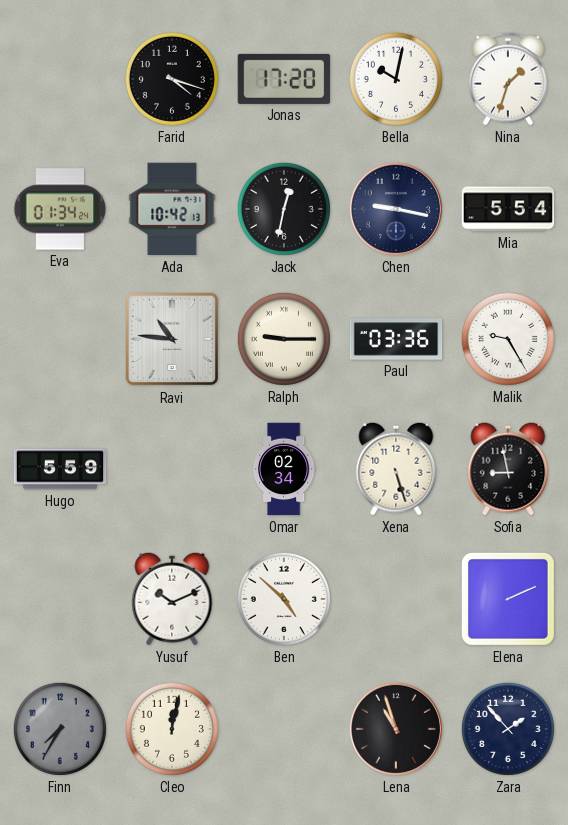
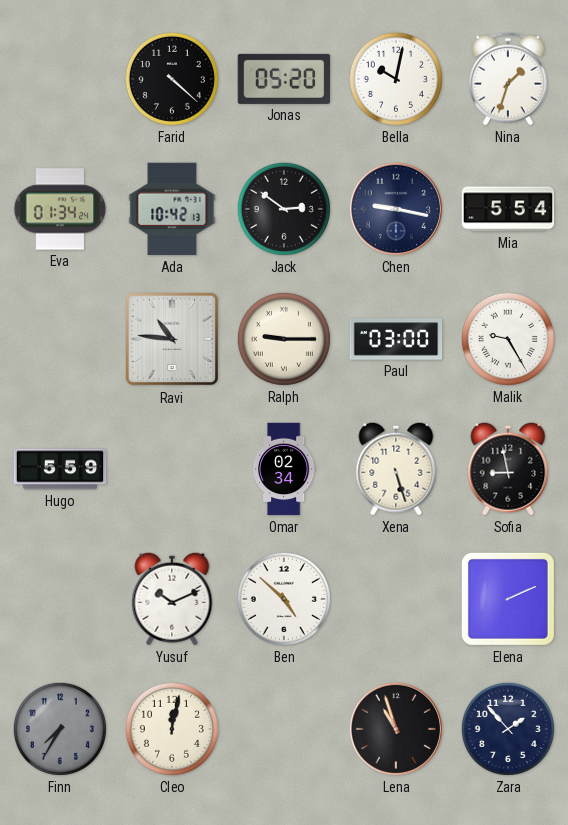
Farid: 4:18 -> 4:22 (172, 79)
Jonas: 17:20 -> 05:20 (284, 79)
Jack: 12:32 -> 2:51 (284, 209)
Paul: 03:36 -> 03:00 (396, 339)
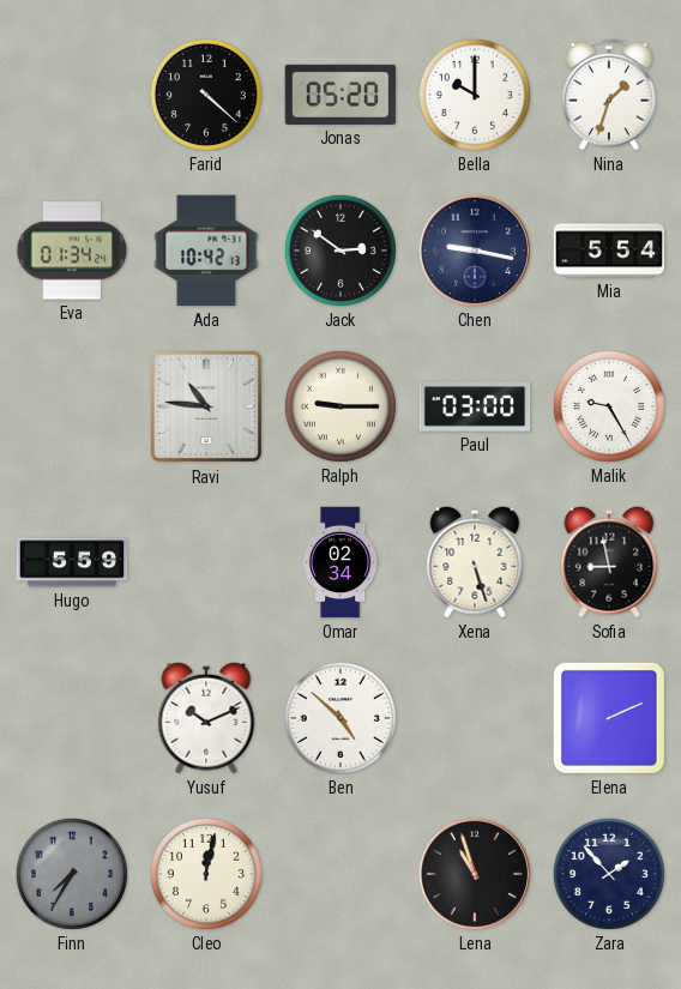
Bella: 10:02 -> 10:00 (475, 95)
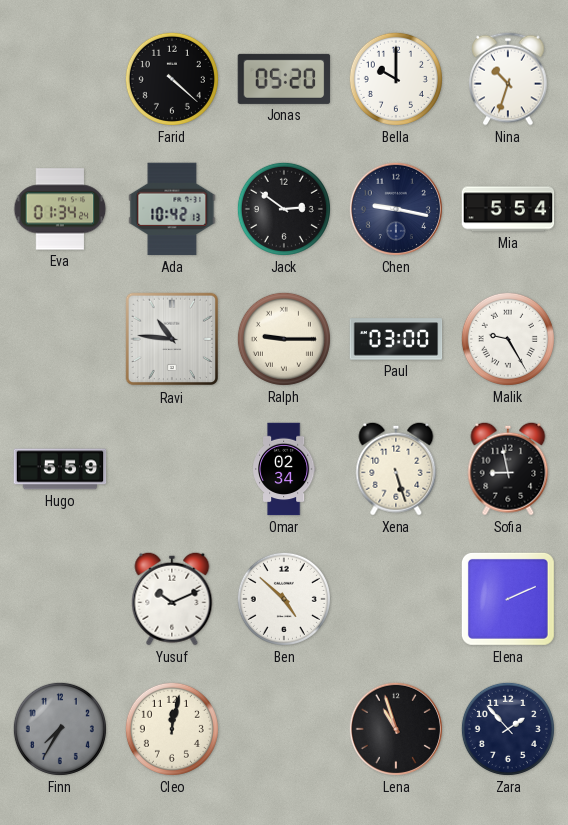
Nina: 1:33 -> 10:33 (508, 79)
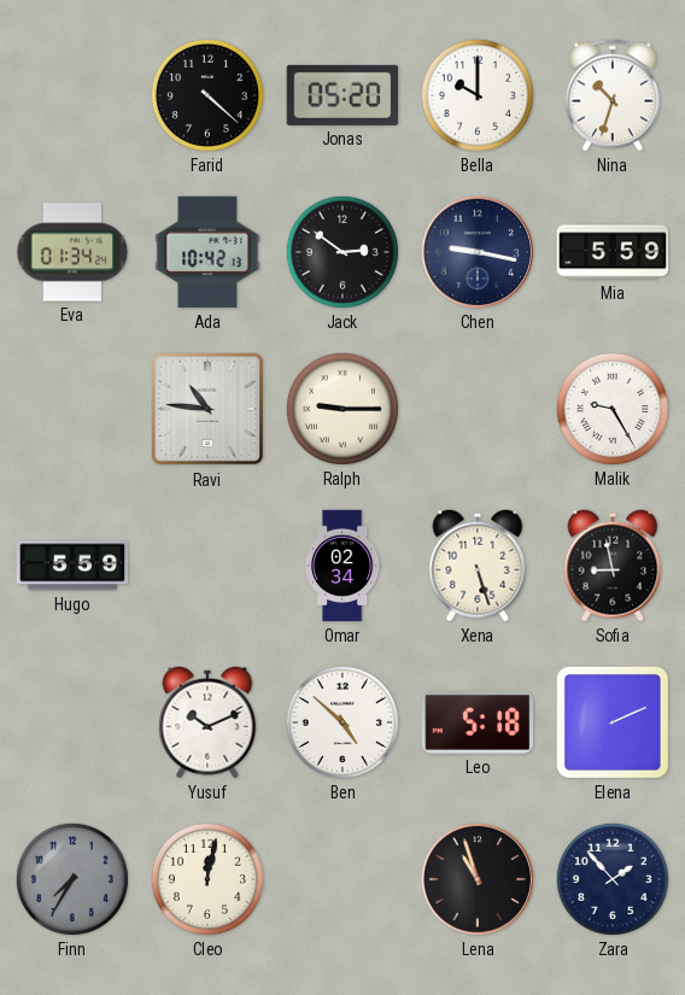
Mia: 5:54 -> 5:59 (613, 252)
Paul: 03:00 -> none (396, 339)
Leo: none -> 5:18 (478, 722)
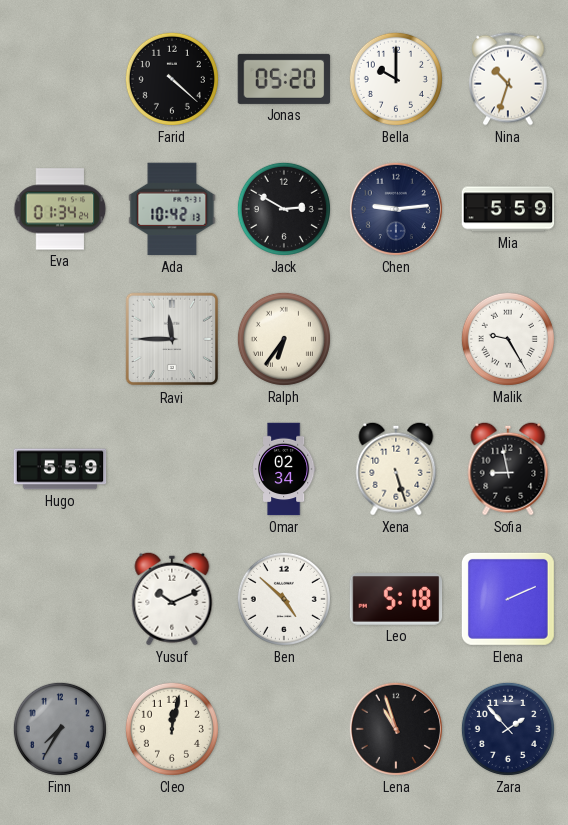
Jack: 2:51 -> 2:50 (284, 209)
Chen: 9:17 -> 9:14 (396, 209)
Ravi: 10:46 -> 11:45 (172, 339)
Ralph: 9:15 -> 6:36 (284, 339)
